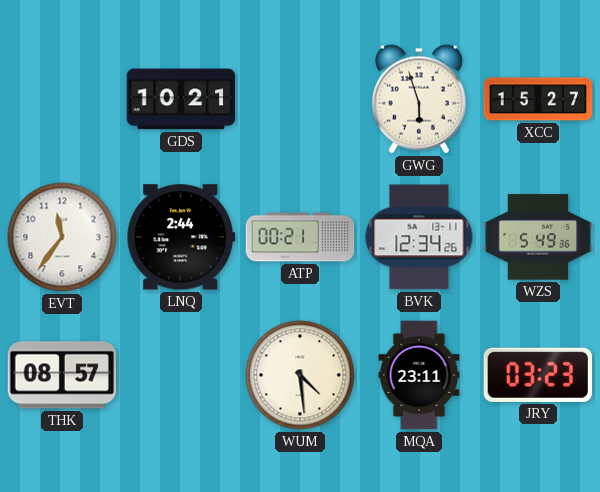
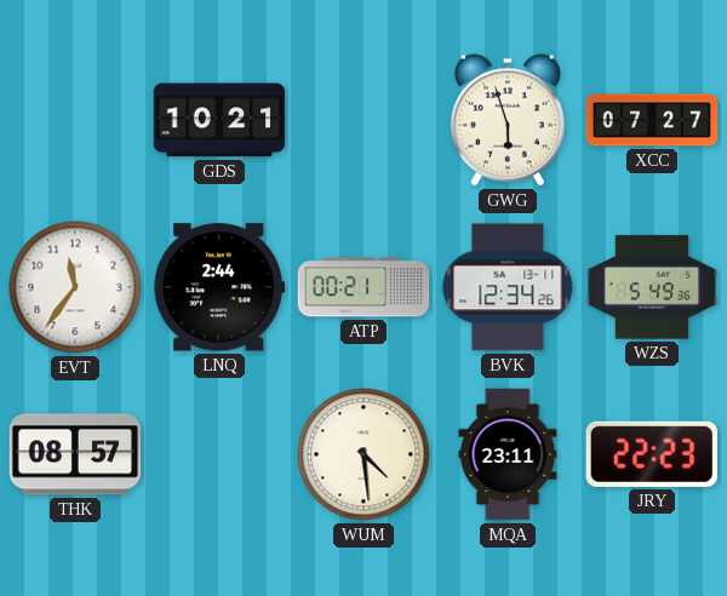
XCC: 15:27 -> 07:27 (652, 120)
JRY: 03:23 -> 22:23 (651, 454)
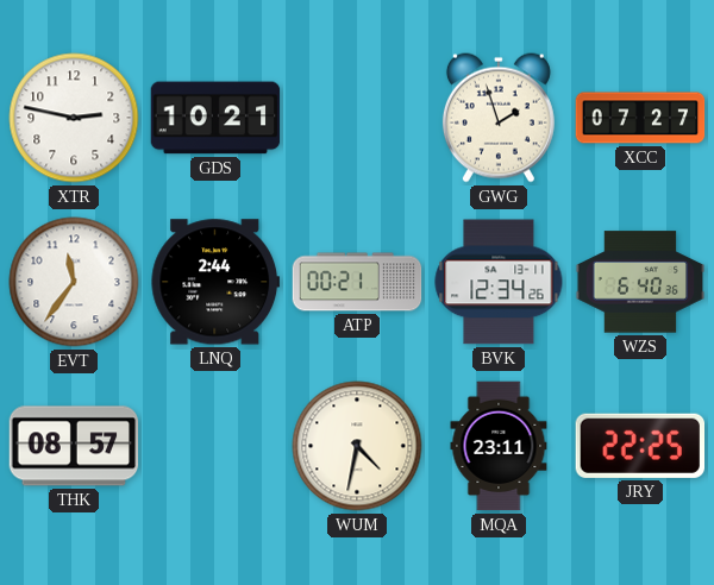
XTR: none -> 2:47 (74, 118)
GWG: 5:57 -> 1:57 (499, 118)
WZS: 5:49 -> 6:40 (640, 282)
WUM: 4:29 -> 4:32 (357, 446)
JRY: 22:23 -> 22:25 (639, 446)
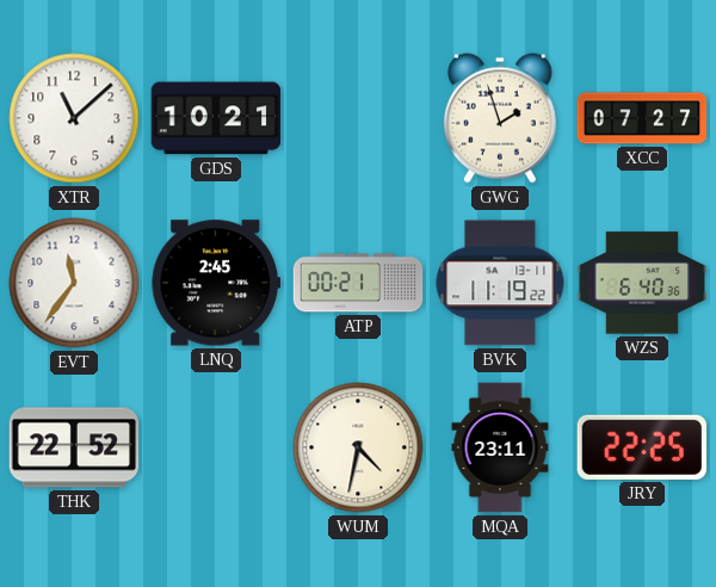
XTR: 2:47 -> 11:08 (74, 118)
LNQ: 2:44 -> 2:45 (216, 283)
BVK: 12:34 -> 11:19 (500, 283)
THK: 08:57 -> 22:52 (74, 447)
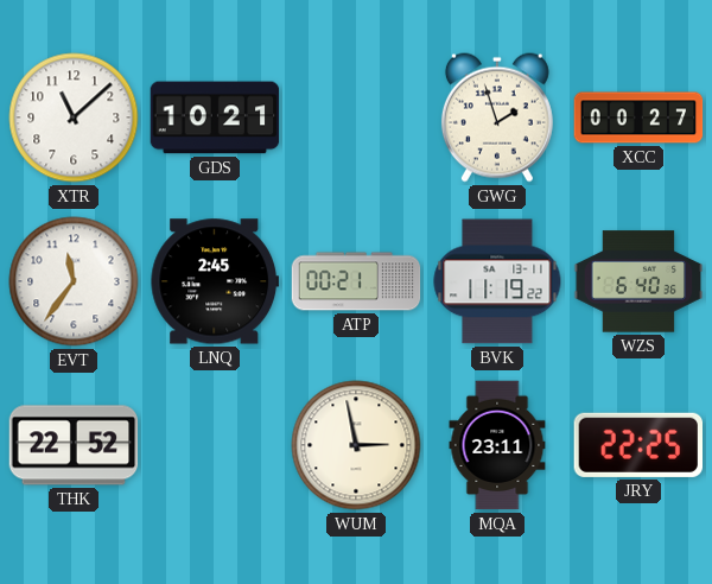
XCC: 07:27 -> 00:27 (638, 118)
WUM: 4:32 -> 2:58 (356, 445)
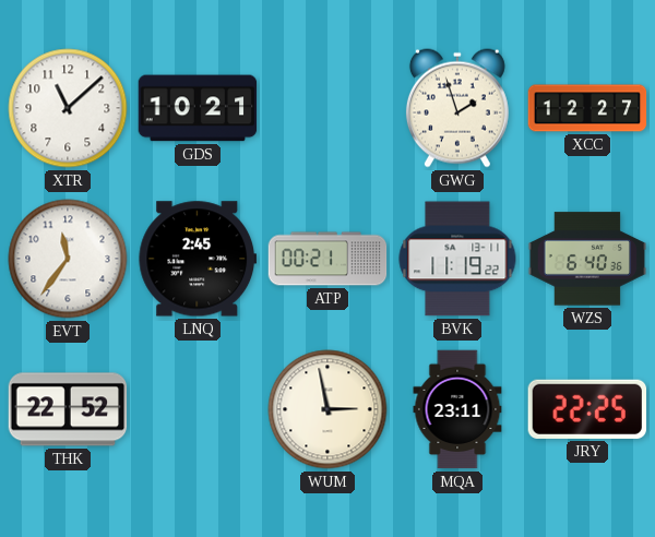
XCC: 00:27 -> 12:27 (587, 108)
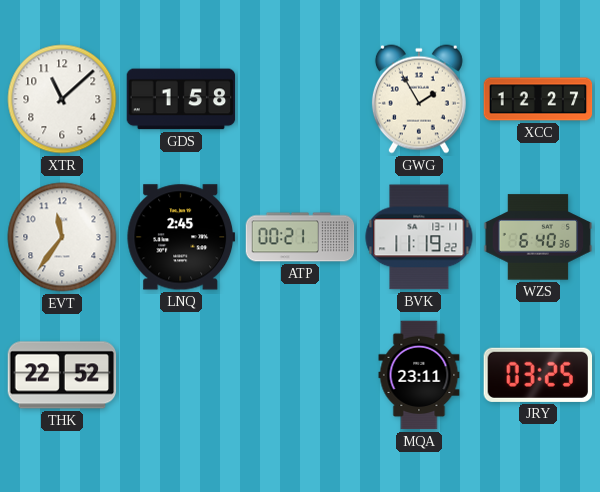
GDS: 10:21 -> 1:58 (181, 99)
GWG: 1:57 -> 1:55 (419, 99)
WUM: 2:58 -> none (327, 409)
JRY: 22:25 -> 03:25 (537, 375)
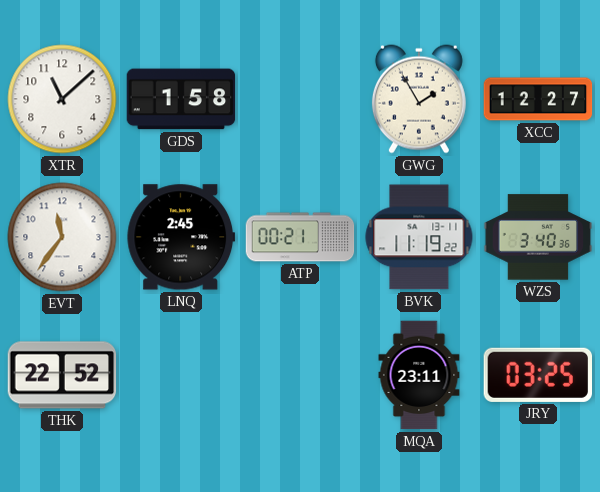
WZS: 6:40 -> 3:40 (538, 237)
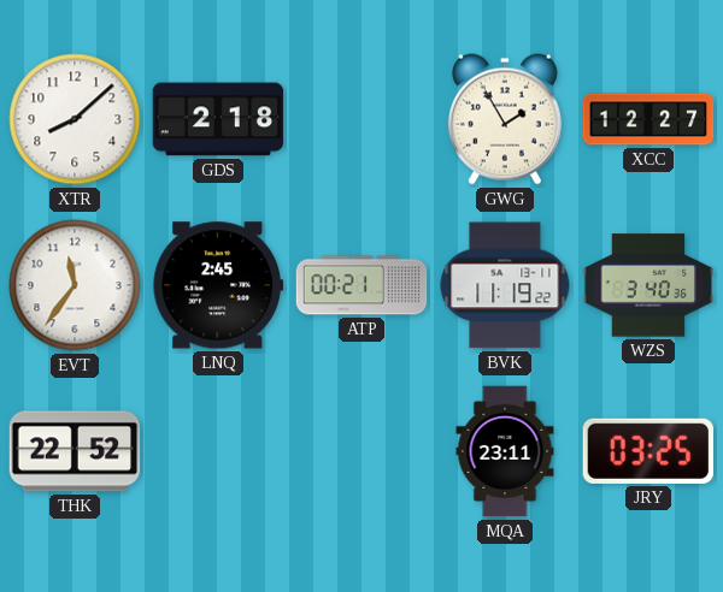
XTR: 11:08 -> 8:08 (75, 119)
GDS: 1:58 -> 2:18 (218, 119)
